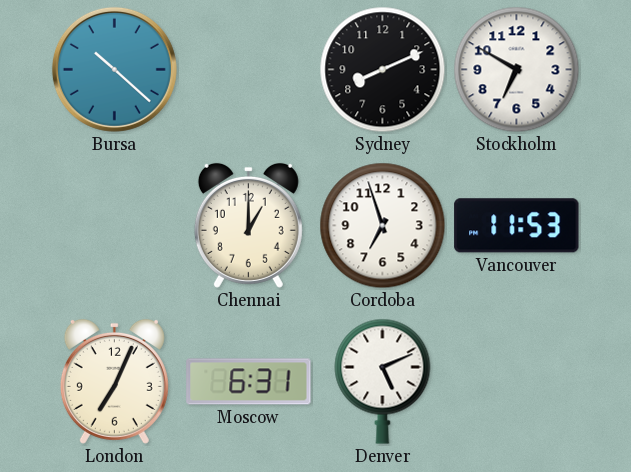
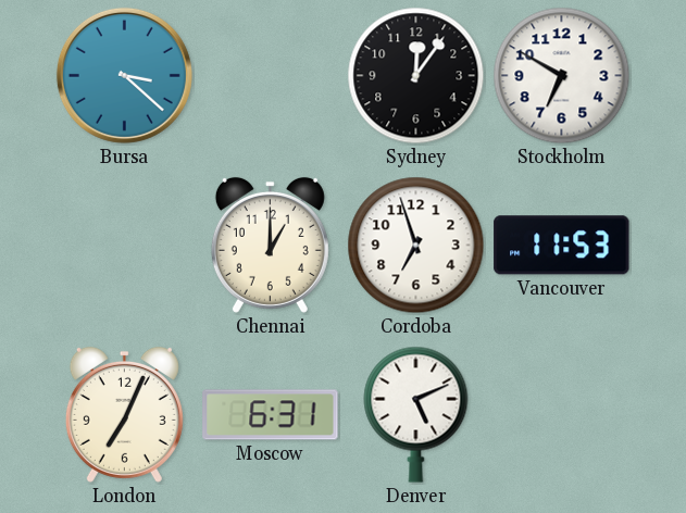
Bursa: 10:22 -> 3:22 (124, 75)
Sydney: 8:11 -> 12:06 (416, 76)
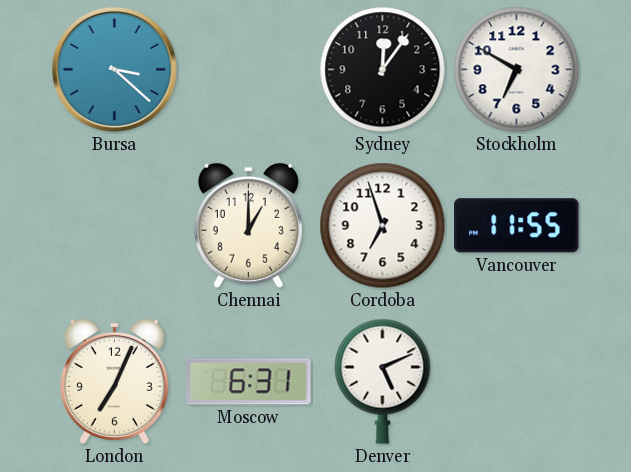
Vancouver: 11:53 -> 11:55 (517, 226)
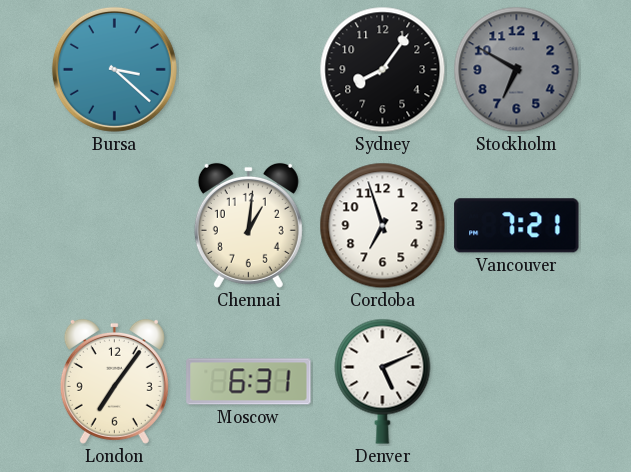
Sydney: 12:06 -> 8:06 (383, 70)
Stockholm dial: white -> grey (517, 70)
Chennai: 1:00 -> 1:01 (248, 225)
Vancouver: 11:55 -> 7:21 (517, 226)
London: 7:04 -> 7:06 (114, 381)
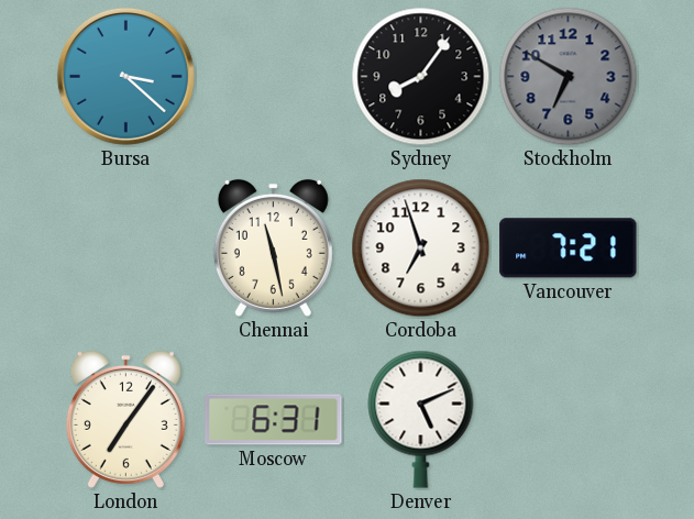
Chennai: 1:01 -> 11:28 (273, 247)
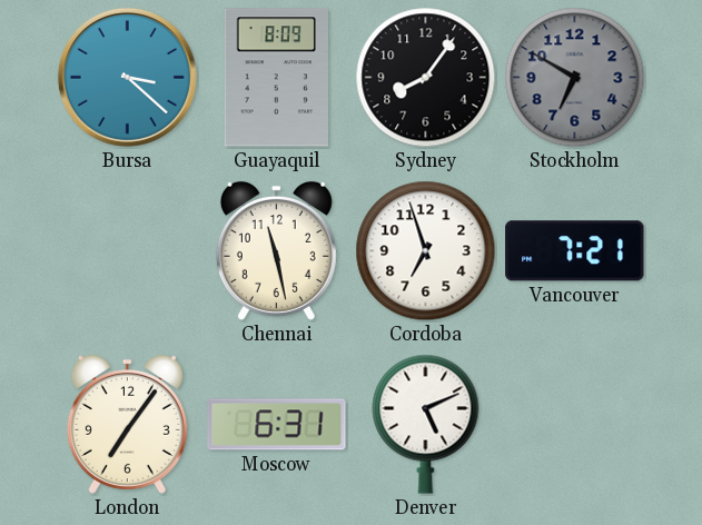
Guayaquil: none -> 8:09 (276, 78)
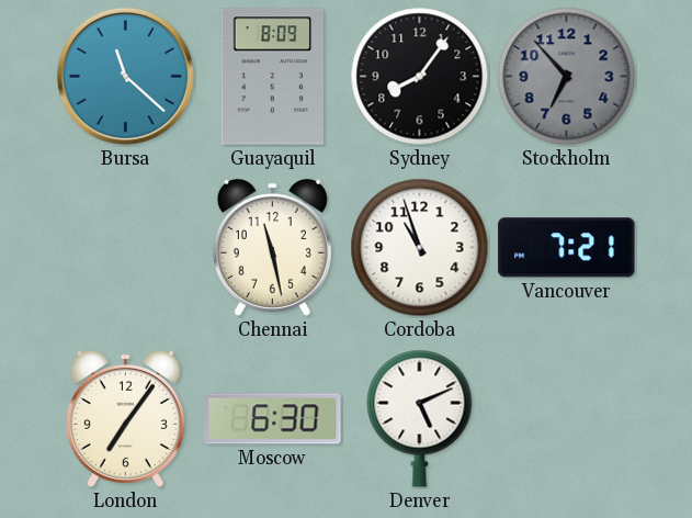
Bursa: 3:22 -> 11:22 (125, 76)
Stockholm: 6:50 -> 6:53 (567, 77)
Cordoba: 6:57 -> 10:57 (420, 248)
Moscow: 6:31 -> 6:30 (273, 419)
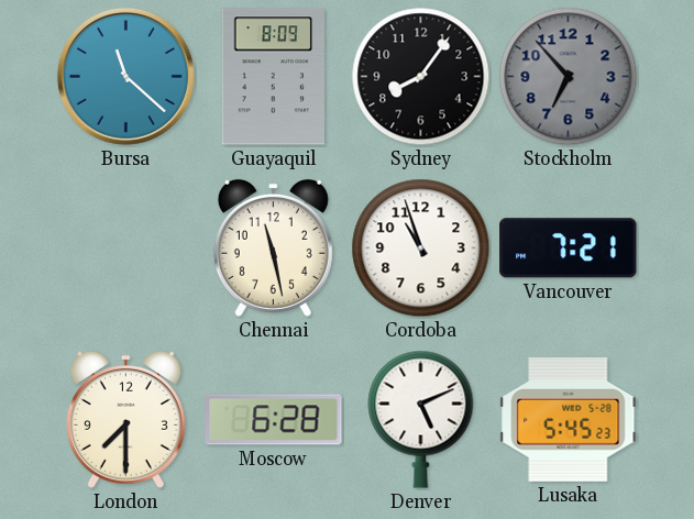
London: 7:06 -> 7:30 (125, 419)
Moscow: 6:30 -> 6:28 (274, 420)
Lusaka: none -> 5:45 (569, 420)
